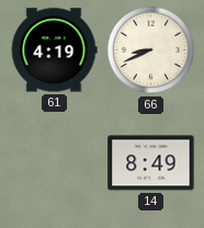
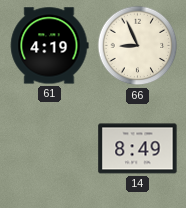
66: 8:41 -> 8:56 (138, 46)
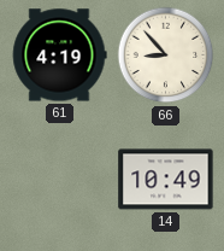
66: 8:56 -> 8:53 (166, 56)
14: 8:49 -> 10:49 (166, 180)
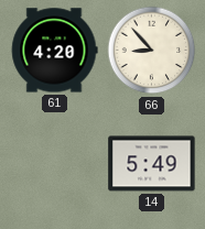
61: 4:19 -> 4:20 (54, 51)
14: 10:49 -> 5:49 (152, 164)
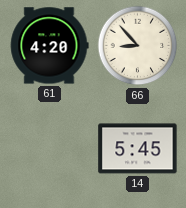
14: 5:49 -> 5:45 (138, 149)
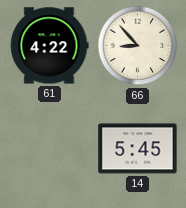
61: 4:20 -> 4:22 (49, 46)
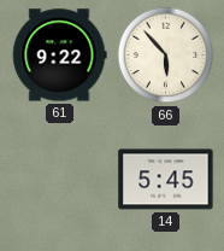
61: 4:22 -> 9:22 (59, 56)
66: 8:53 -> 5:53 (166, 56)
